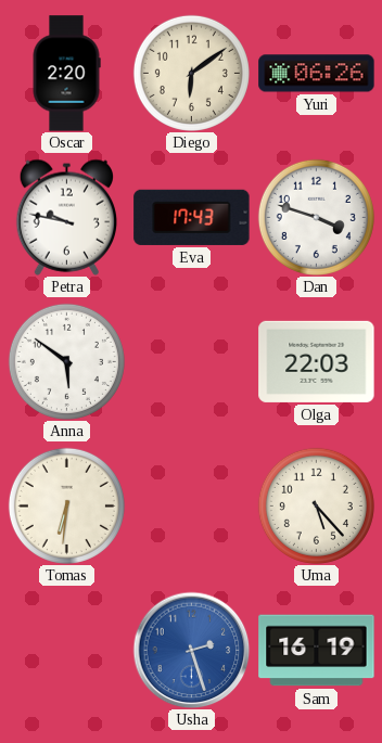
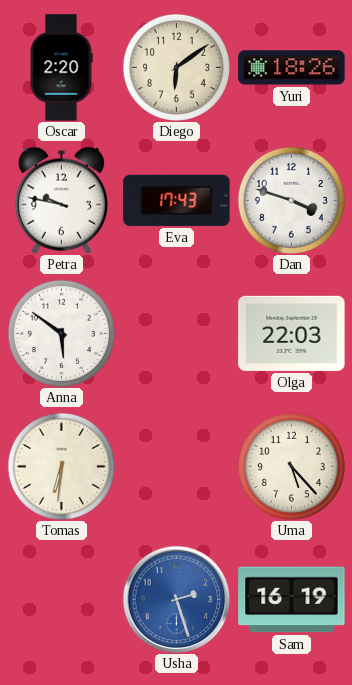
Yuri: 06:26 -> 18:26 (292, 68)
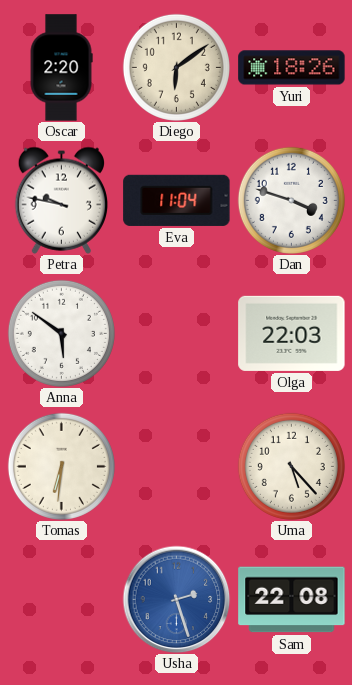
Eva: 17:43 -> 11:04 (177, 200)
Sam: 16:19 -> 22:08 (292, 600)
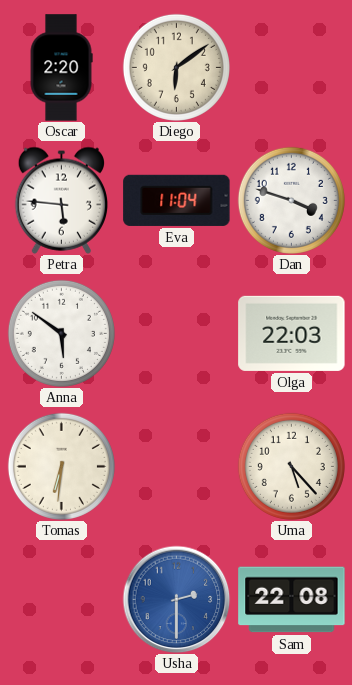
Yuri: 18:26 -> none (292, 68)
Petra: 9:47 -> 5:46 (61, 200)
Usha: 2:27 -> 2:30 (176, 599)
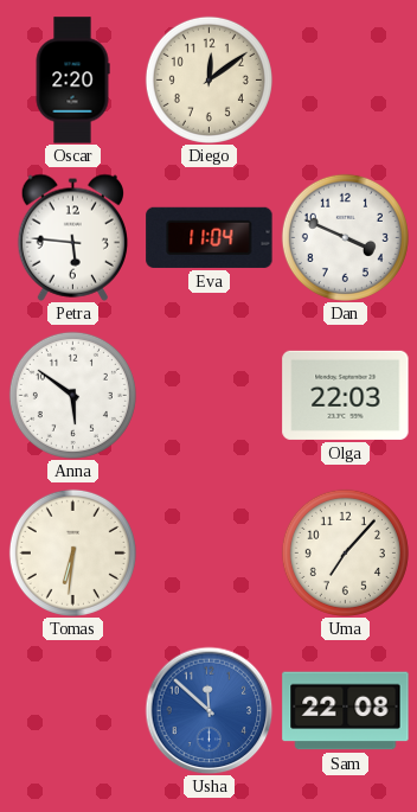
Diego: 6:09 -> 12:09 (208, 79)
Dan: 3:48 -> 3:49 (345, 237)
Uma: 5:23 -> 7:07 (345, 552)
Usha: 2:30 -> 11:52 (208, 710)
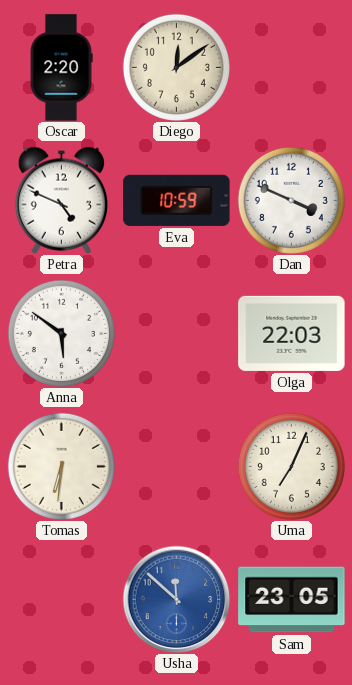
Petra: 5:46 -> 4:49 (61, 200)
Eva: 11:04 -> 10:59 (177, 200)
Uma: 7:07 -> 7:04 (291, 466)
Sam: 22:08 -> 23:05 (292, 600)
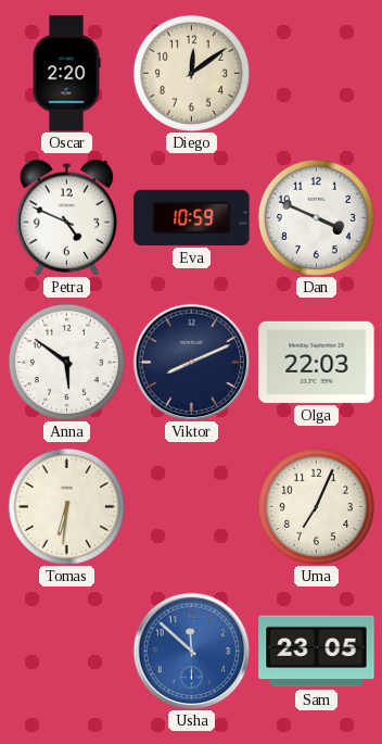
Viktor: none -> 8:11 (191, 362)
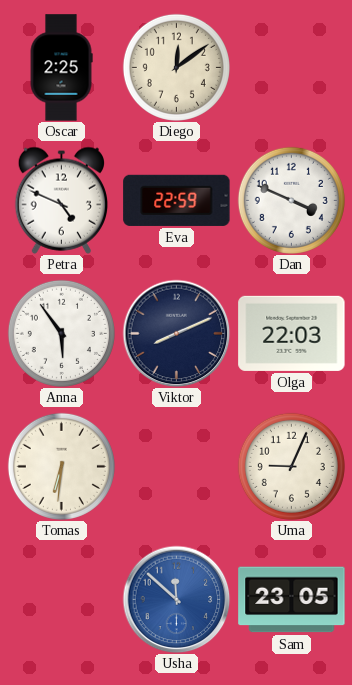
Oscar: 2:20 -> 2:25 (61, 68)
Eva: 10:59 -> 22:59 (177, 200)
Anna: 5:51 -> 5:54 (61, 333)
Uma: 7:04 -> 9:04 (291, 466)
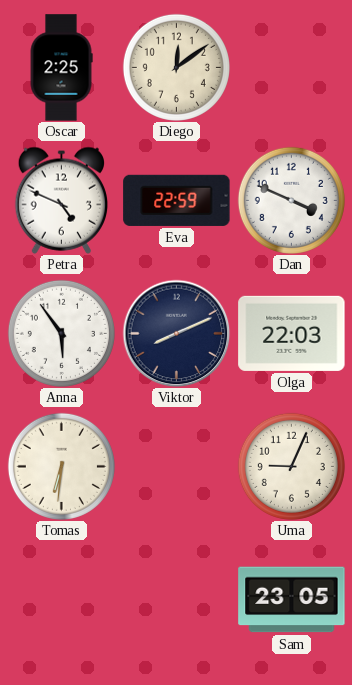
Usha: 11:52 -> none (176, 599)
